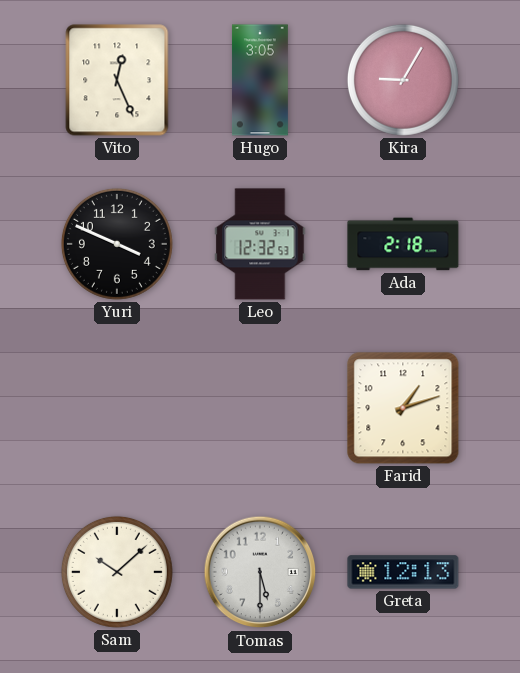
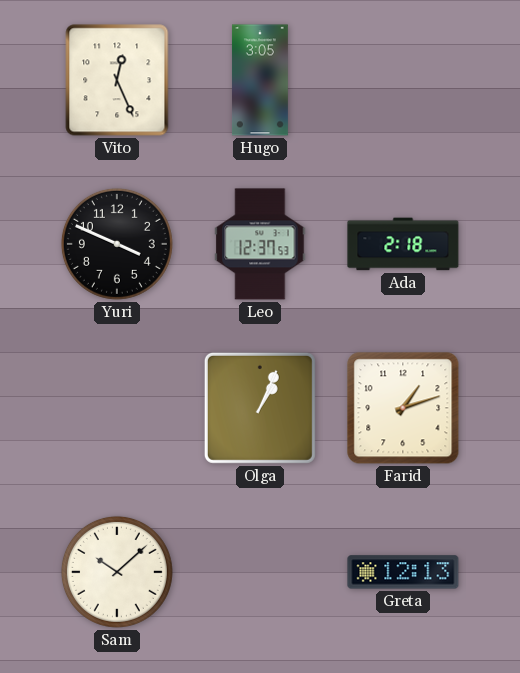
Kira: 9:05 -> none (403, 80)
Leo: 12:32 -> 12:37 (260, 244)
Olga: none -> 1:04 (260, 408)
Tomas: 5:30 -> none (260, 572)
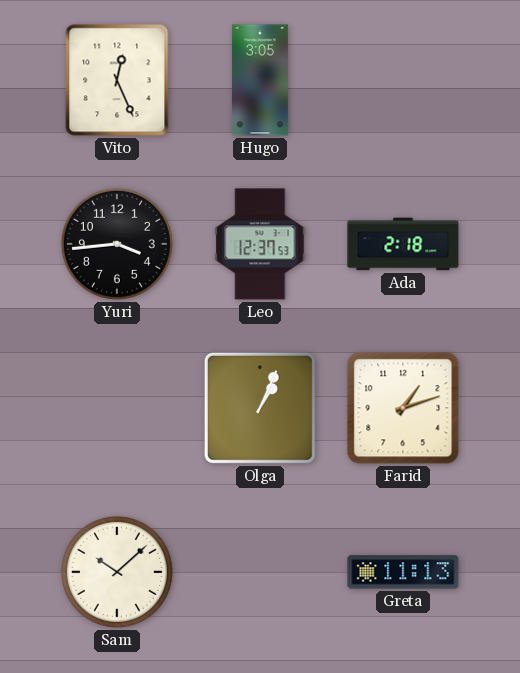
Yuri: 3:49 -> 3:44 (117, 244)
Greta: 12:13 -> 11:13 (403, 572)
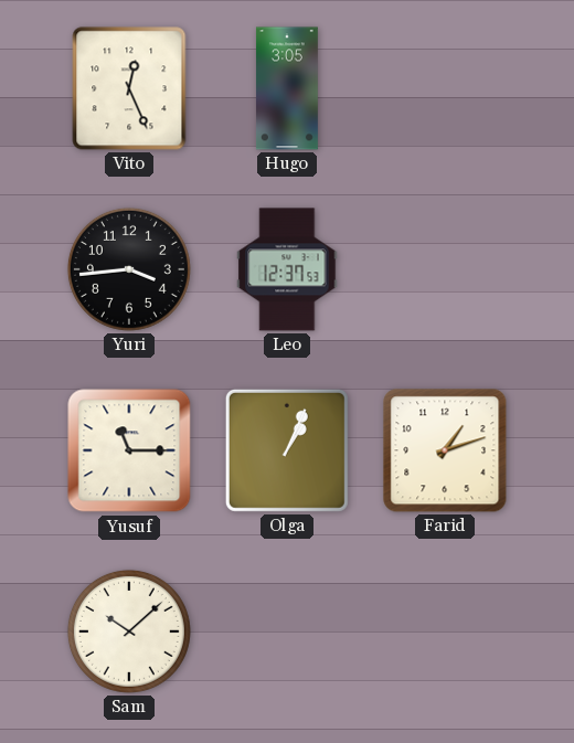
Ada: 2:18 -> none (403, 244)
Yusuf: none -> 11:15 (129, 450)
Greta: 11:13 -> none (403, 572)
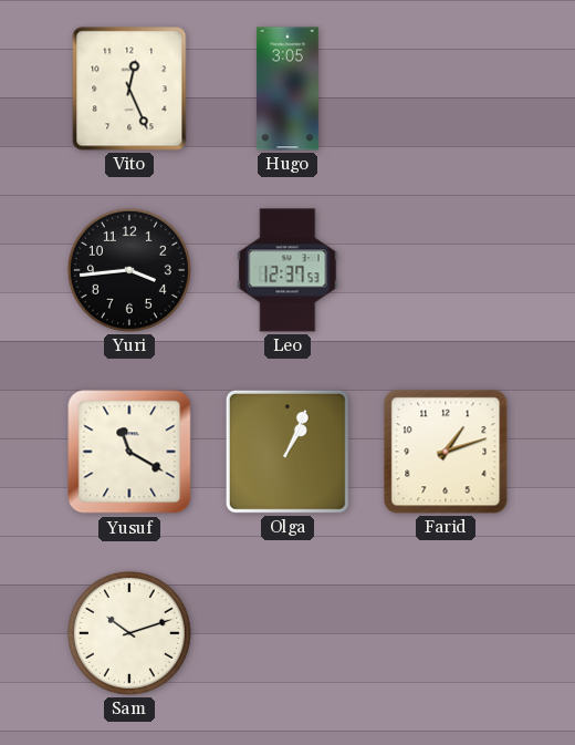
Yusuf: 11:15 -> 11:20 (129, 452)
Sam: 10:08 -> 10:12 (129, 633)
